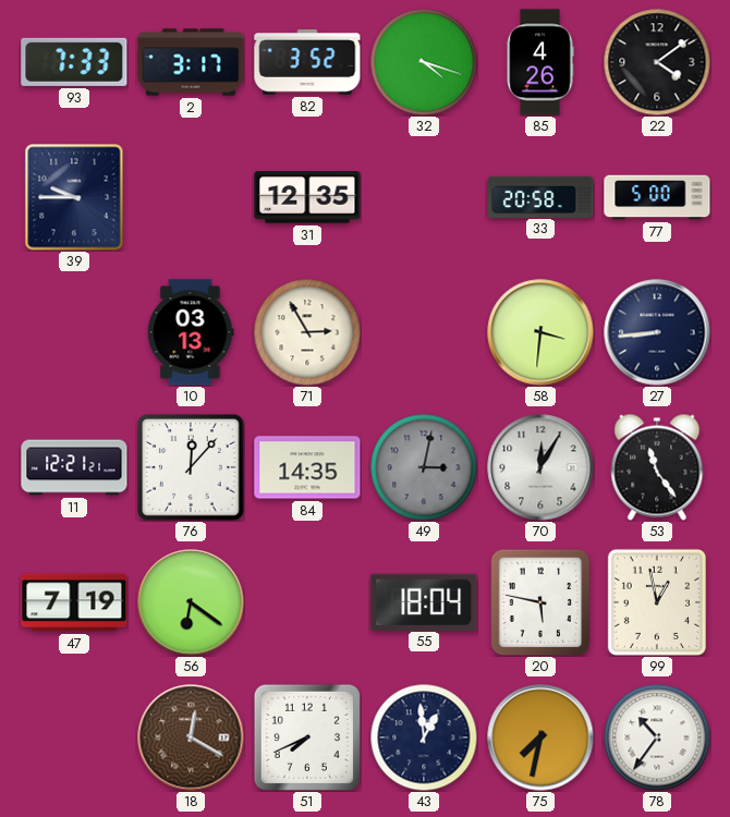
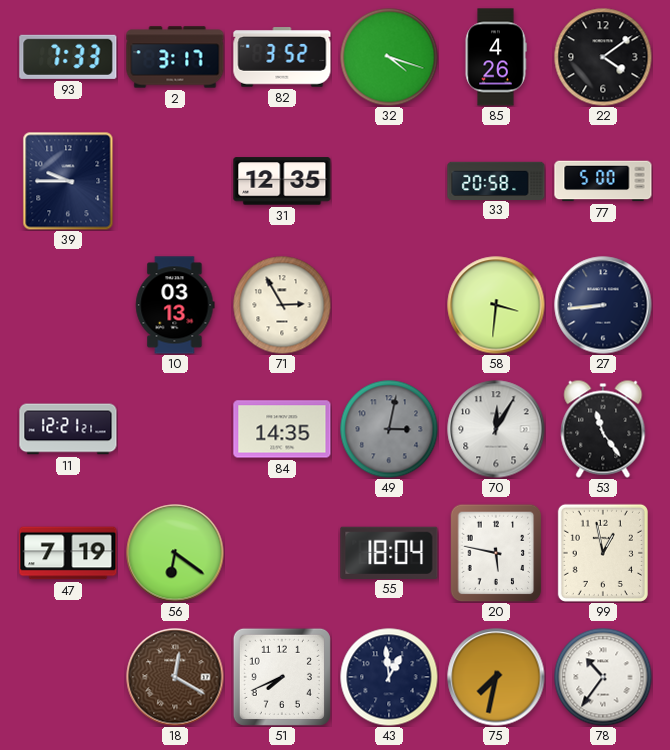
76: 12:07 -> none (191, 467)
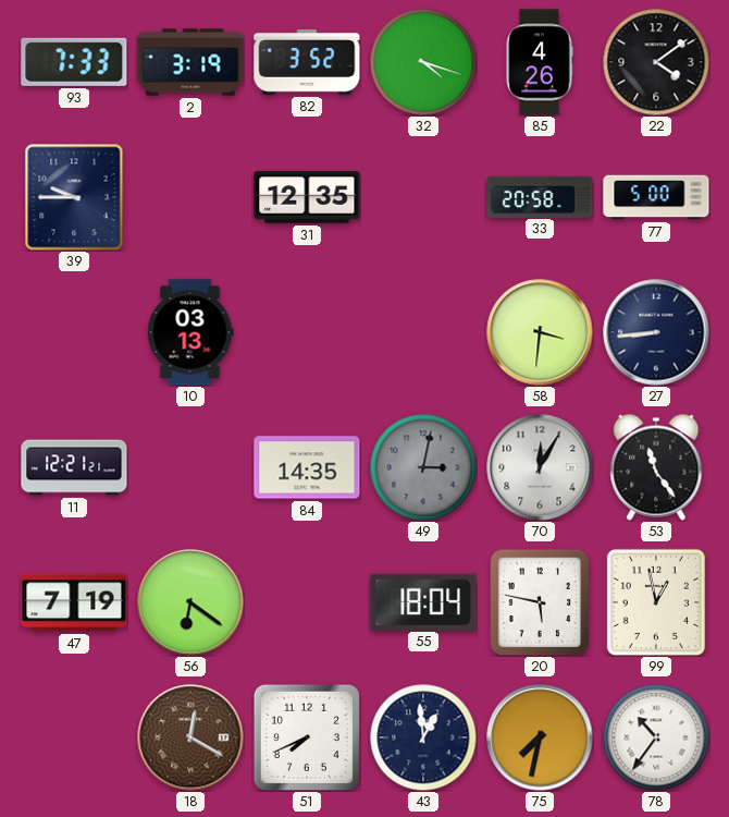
2: 3:17 -> 3:19 (190, 62)
71: 2:55 -> none (282, 305)
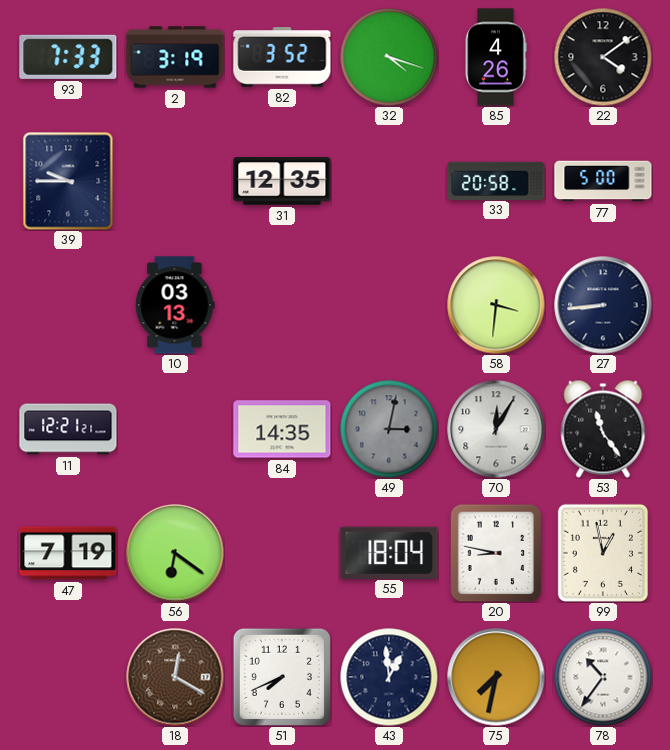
20: 5:47 -> 8:47 (496, 553)
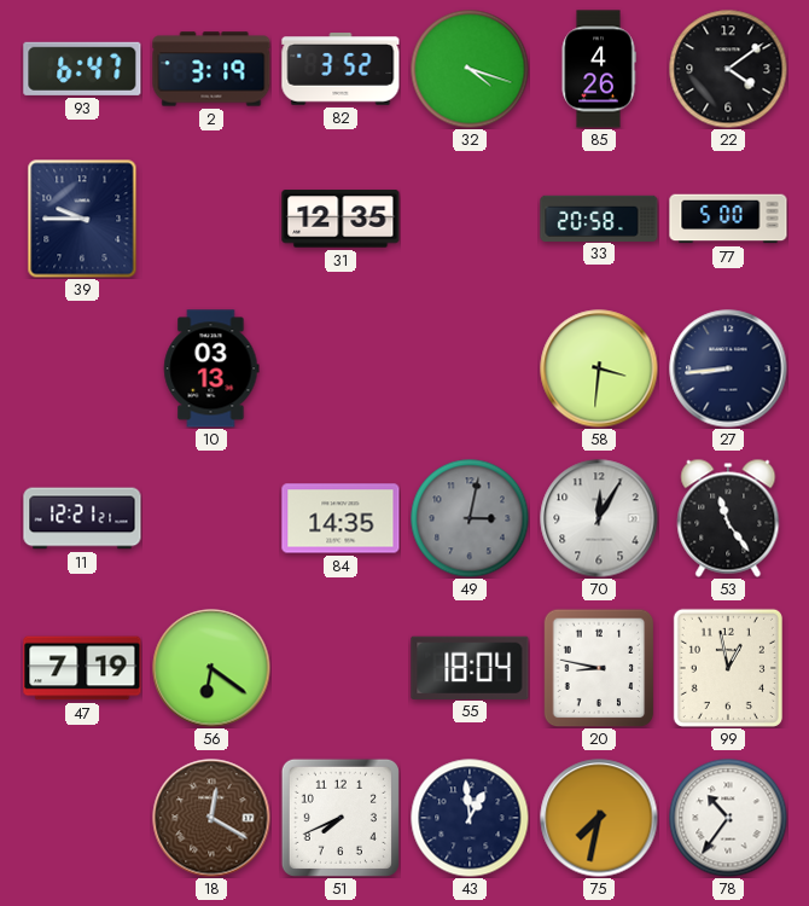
93: 7:33 -> 6:47 (82, 69)
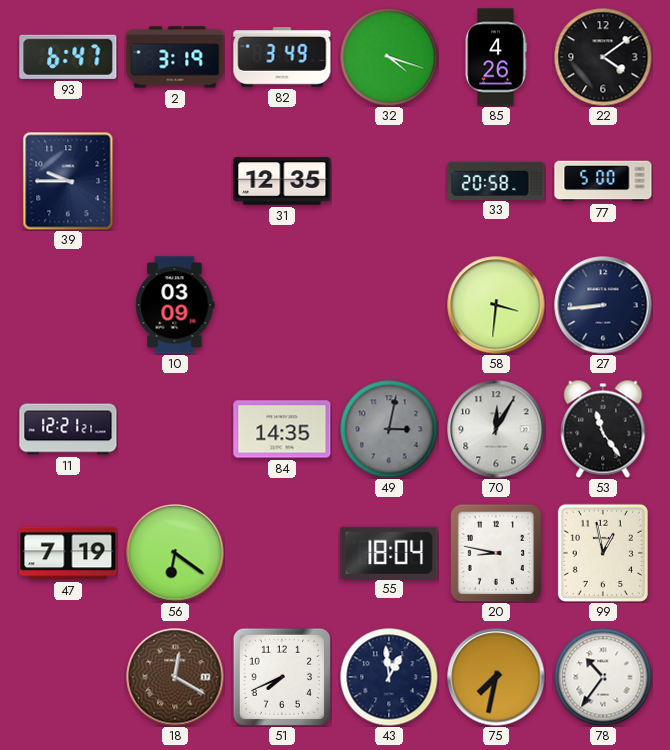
82: 3:52 -> 3:49 (282, 57)
10: 03:13 -> 03:09 (175, 305)
